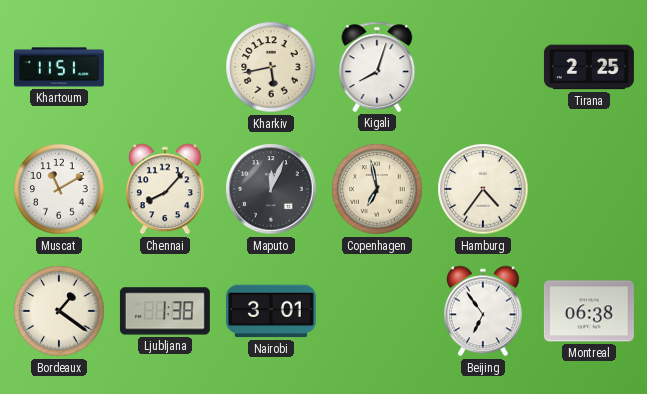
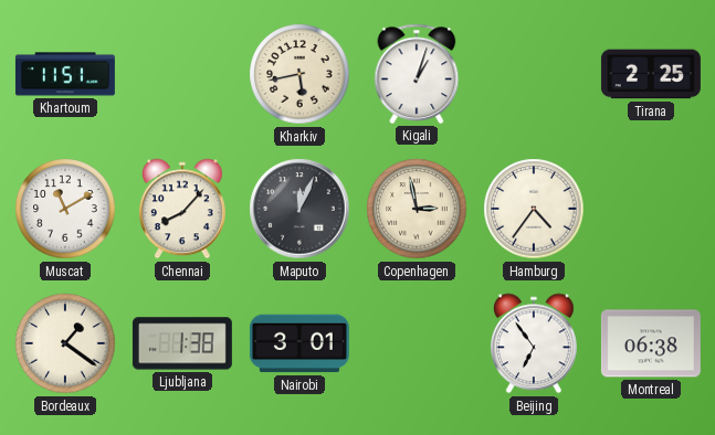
Kigali: 8:03 -> 1:03 (417, 74)
Copenhagen: 6:58 -> 2:58 (417, 209)
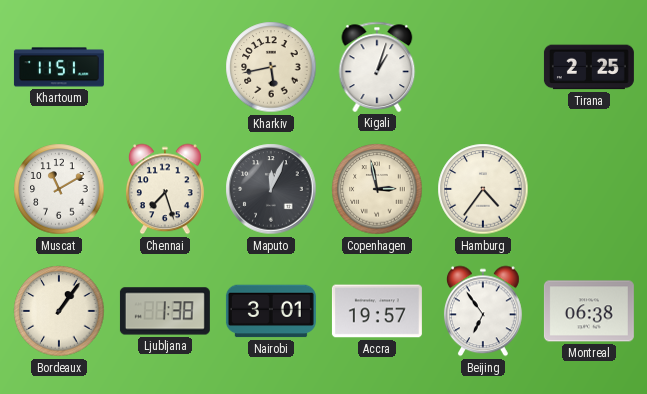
Chennai: 8:07 -> 7:27 (165, 189)
Bordeaux: 1:21 -> 1:06 (59, 311)
Accra: none -> 19:57 (377, 311)
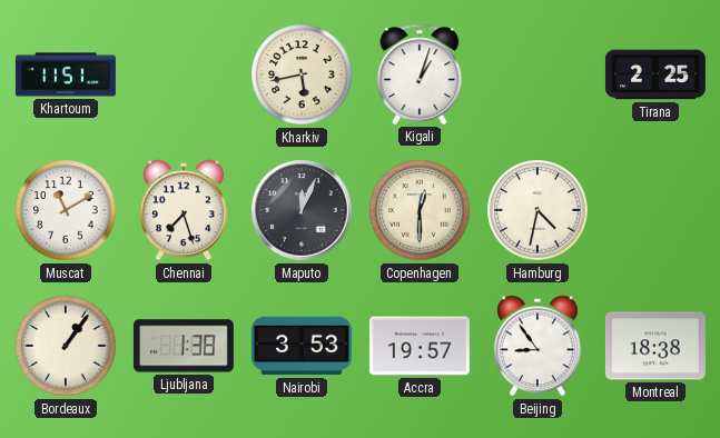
Copenhagen: 2:58 -> 12:30 (420, 210)
Hamburg: 4:36 -> 4:32 (537, 210)
Nairobi: 3:01 -> 3:53 (302, 346)
Beijing: 6:54 -> 8:54 (537, 346)
Montreal: 06:38 -> 18:38 (655, 346)
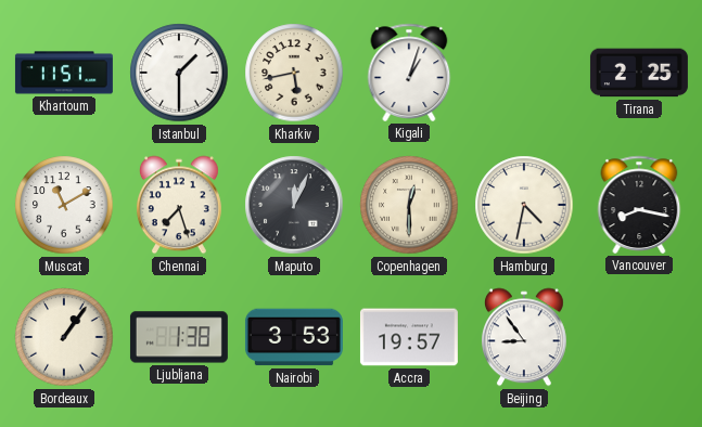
Istanbul: none -> 1:30 (179, 73)
Vancouver: none -> 8:17 (639, 205)
Montreal: 18:38 -> none (655, 346)
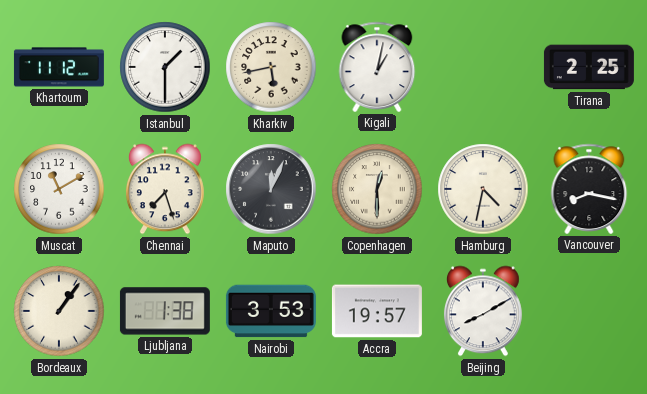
Khartoum: 11:51 -> 11:12 (59, 67)
Kigali: 1:03 -> 1:02 (377, 67)
Beijing: 8:54 -> 8:10 (483, 311)
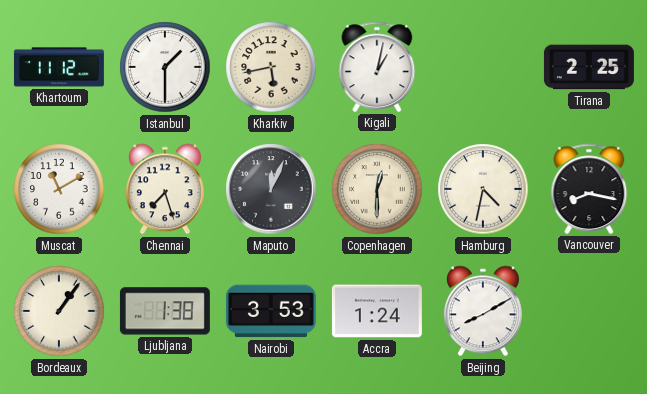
Accra: 19:57 -> 1:24 (377, 311)
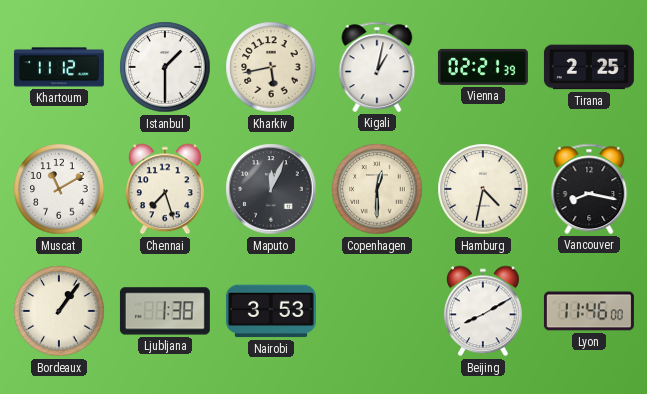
Vienna: none -> 02:21 (483, 67)
Accra: 1:24 -> none (377, 311)
Lyon: none -> 11:46 (589, 311)
